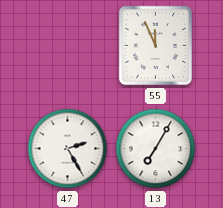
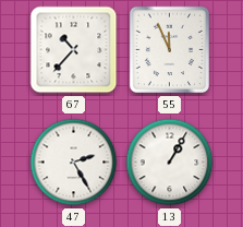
67: none -> 10:37 (74, 50)
13: 7:05 -> 1:05 (170, 163)
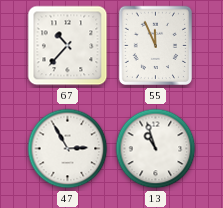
47: 2:25 -> 2:55 (68, 149)
13: 1:05 -> 10:57 (156, 149)
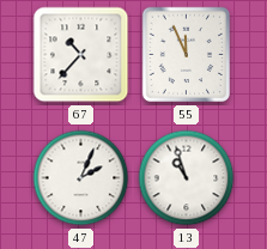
47: 2:55 -> 2:04 (81, 178)
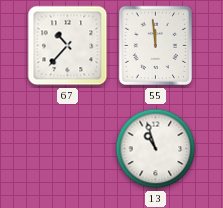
55: 11:56 -> 11:59 (155, 46)
47: 2:04 -> none (81, 178)
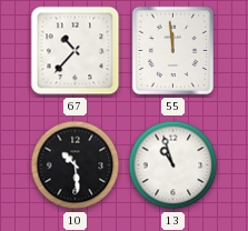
10: none -> 10:29 (76, 165)
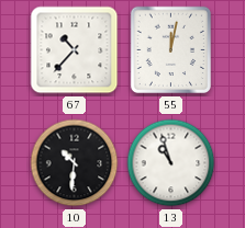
55: 11:59 -> 12:02 (170, 50)
10: 10:29 -> 10:31 (75, 163)
